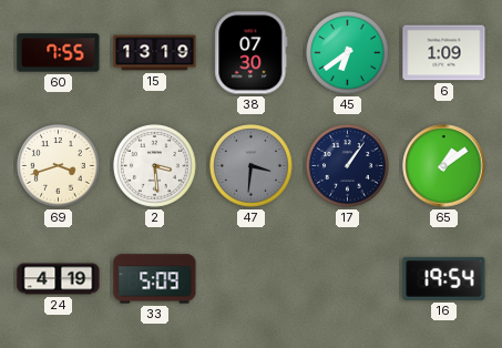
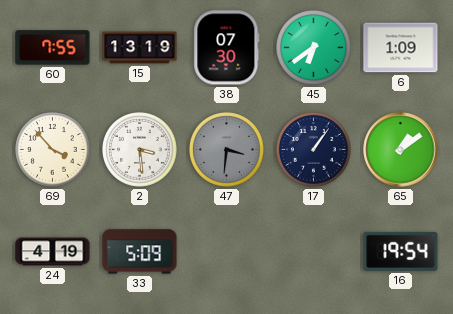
69: 3:42 -> 3:53 (53, 150)
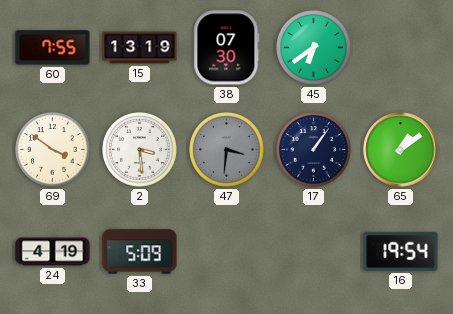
6: 1:09 -> none (401, 48)
69: 3:53 -> 3:51 (53, 150)
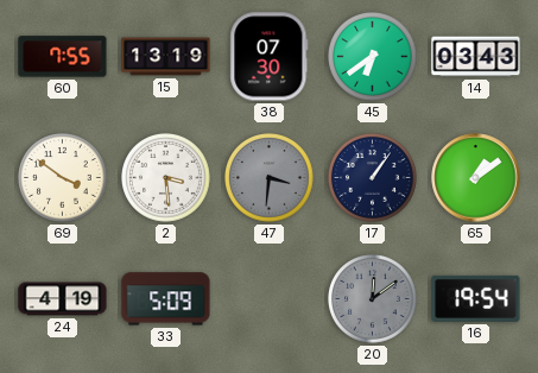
14: none -> 03:43 (476, 57)
20: none -> 12:09 (373, 299)
